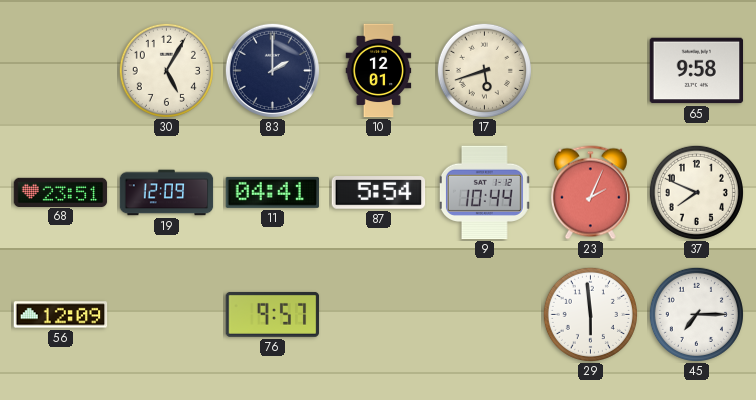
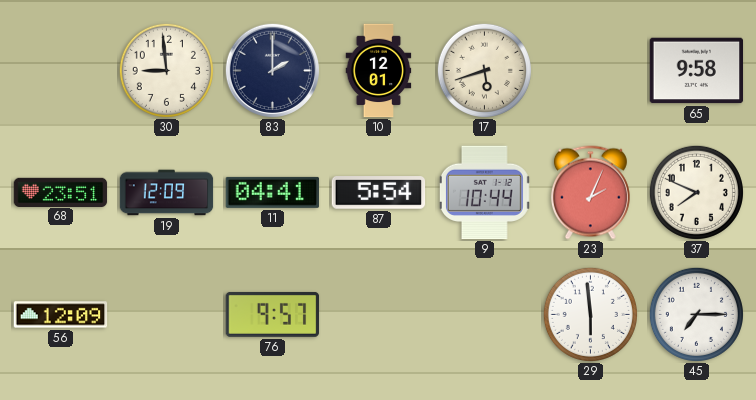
30: 5:05 -> 8:59 (166, 70)
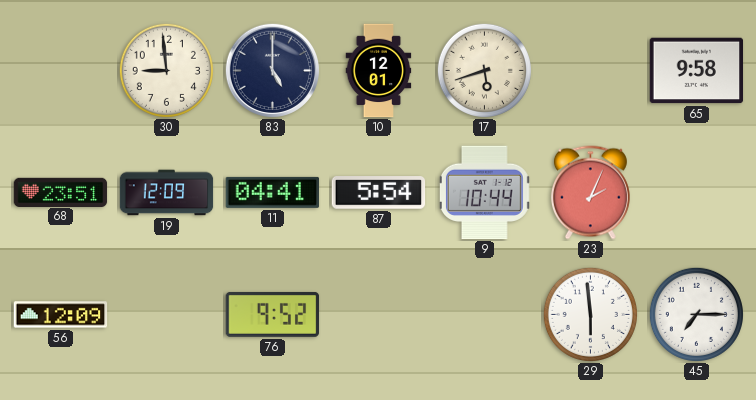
83: 2:00 -> 5:00 (272, 70)
37: 7:49 -> none (696, 192)
76: 9:57 -> 9:52 (273, 314)
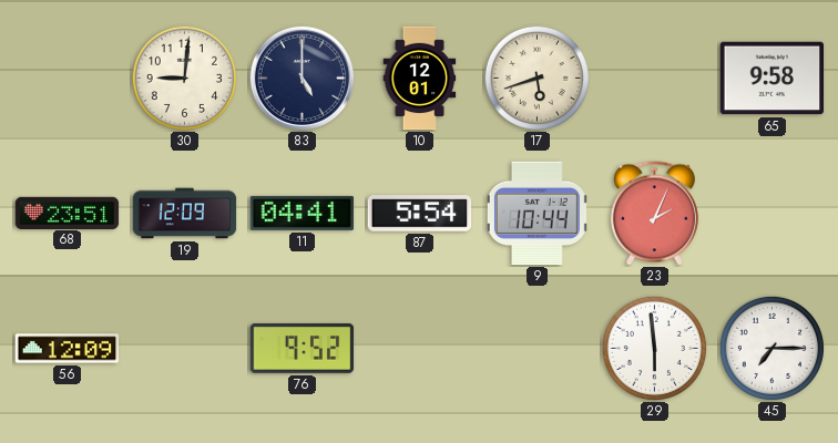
30: 8:59 -> 9:01 (184, 78)
